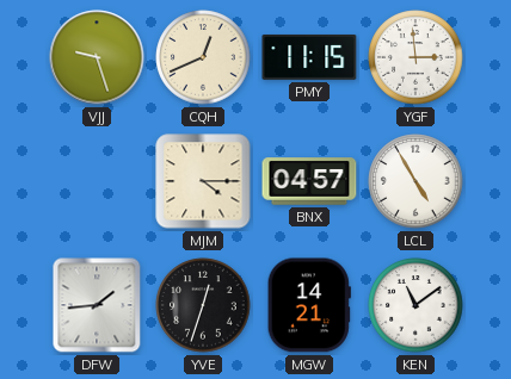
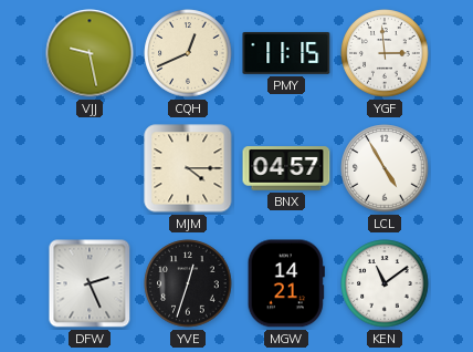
VJJ: 9:27 -> 9:28 (90, 53)
DFW: 1:44 -> 2:26 (90, 283)
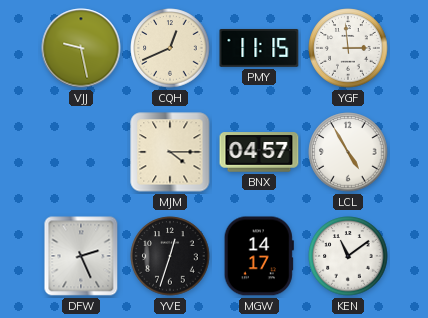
MGW: 14:21 -> 14:17 (259, 256)
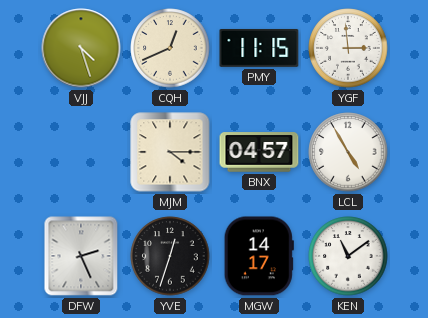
VJJ: 9:28 -> 4:27 (81, 48)
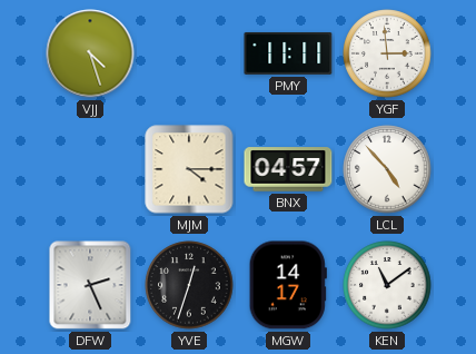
CQH: 12:41 -> none (170, 48)
PMY: 11:15 -> 11:11 (288, 53)
LCL: 4:55 -> 4:53 (387, 169)
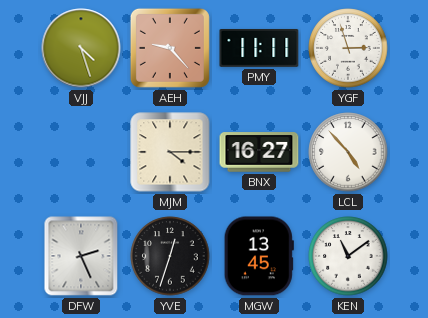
AEH: none -> 9:23 (170, 48)
YGF: 2:59 -> 2:57 (348, 48)
BNX: 04:57 -> 16:27 (259, 152)
MGW: 14:17 -> 13:45 (259, 256)
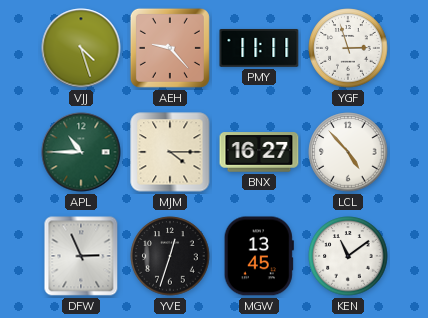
APL: none -> 10:45 (81, 152)
DFW: 2:26 -> 2:56 (81, 256)
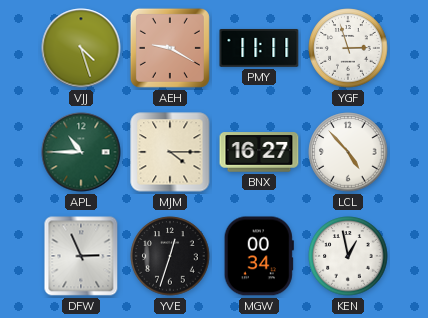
AEH: 9:23 -> 9:20 (170, 48)
MGW: 13:45 -> 00:34 (259, 256)
KEN: 11:09 -> 12:58 (348, 256)
